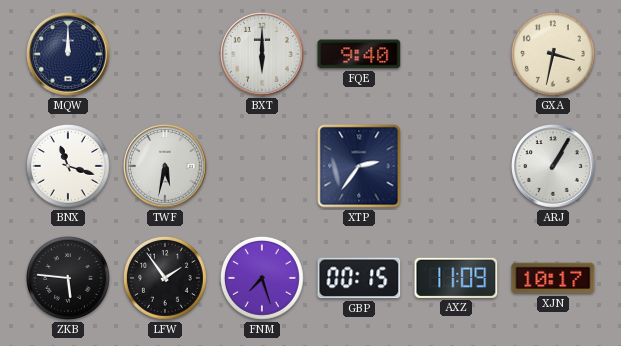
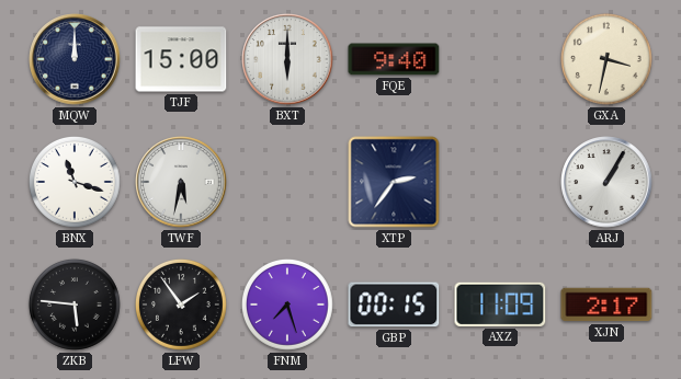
TJF: none -> 15:00 (181, 59)
XJN: 10:17 -> 2:17 (606, 305)
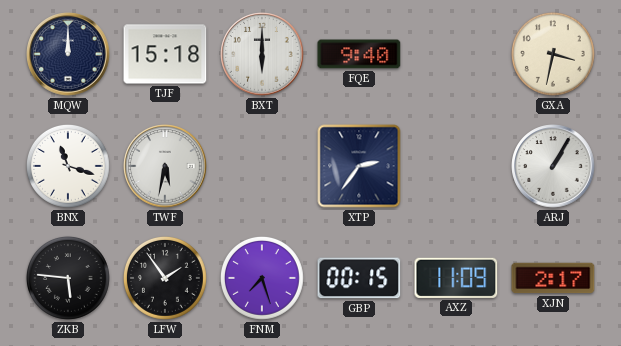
TJF: 15:00 -> 15:18 (165, 54)
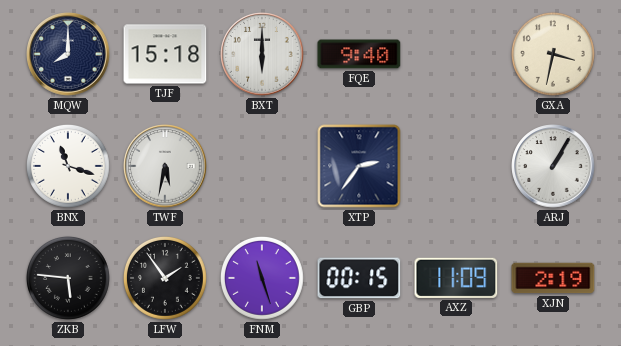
MQW: 12:00 -> 8:00 (68, 54)
FNM: 7:27 -> 11:27 (262, 278)
XJN: 2:17 -> 2:19 (553, 278)
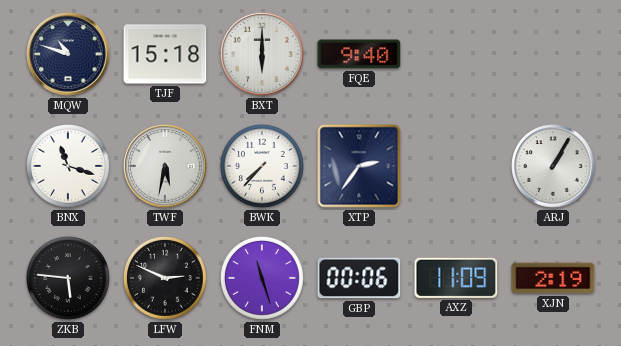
MQW: 8:00 -> 10:48 (68, 54)
GXA: 3:32 -> none (553, 54)
BWK: none -> 7:37 (262, 166)
LFW: 1:54 -> 2:49 (165, 278)
GBP: 00:15 -> 00:06 (359, 278)
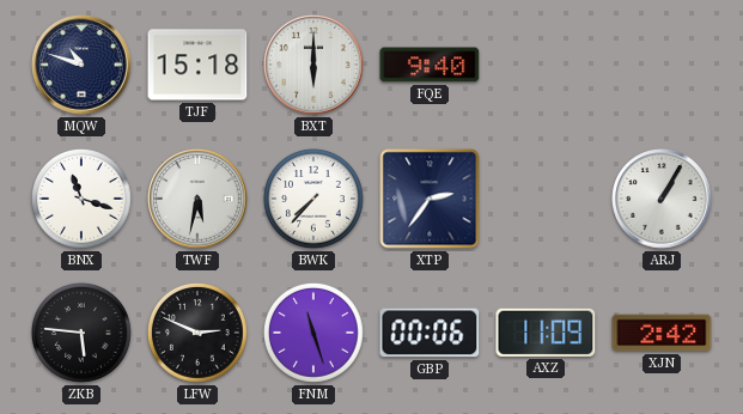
XJN: 2:19 -> 2:42 (662, 333)
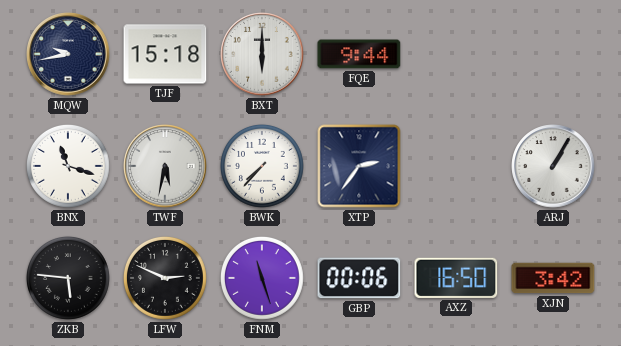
MQW: 10:48 -> 9:43 (68, 54)
FQE: 9:40 -> 9:44 (359, 54)
AXZ: 11:09 -> 16:50 (456, 278)
XJN: 2:42 -> 3:42 (553, 278)
